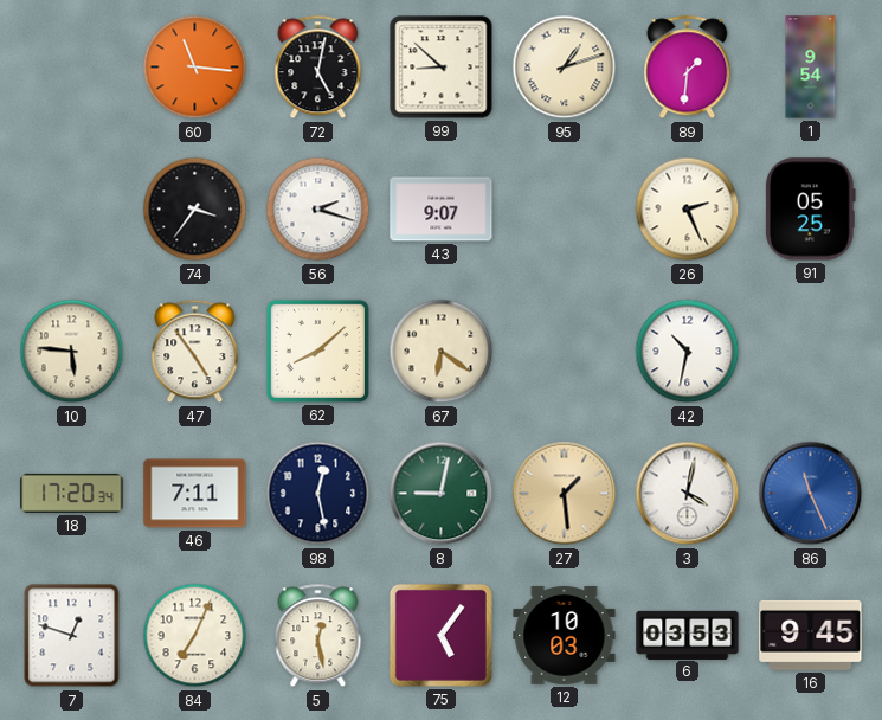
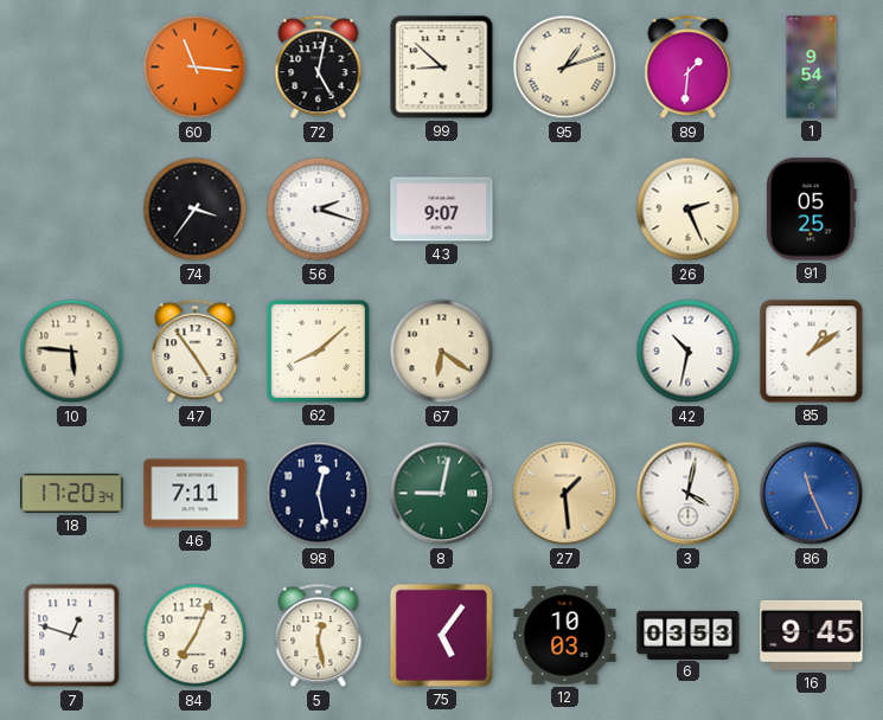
85: none -> 1:09 (812, 352)
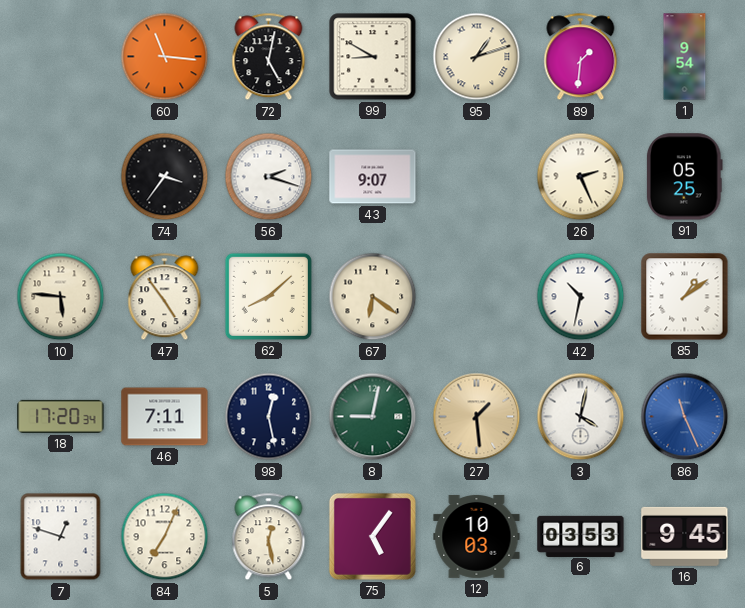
99: 8:52 -> 8:50 (373, 57)
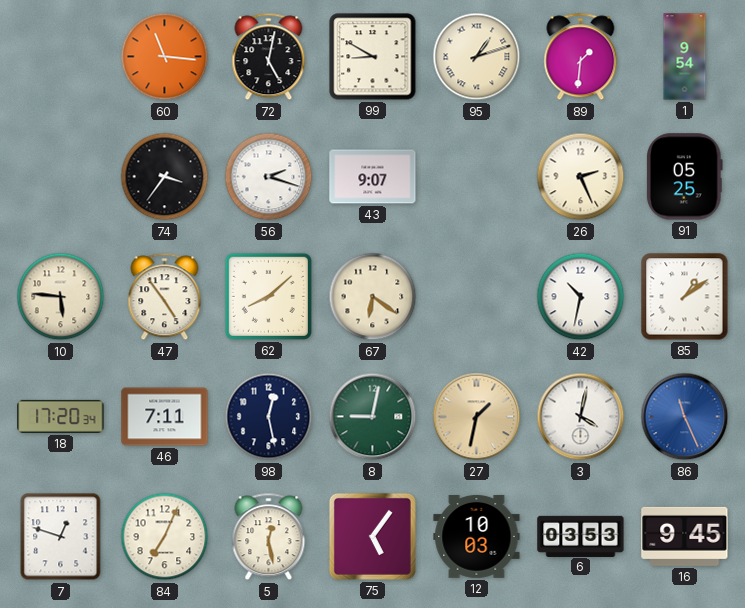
27: 1:29 -> 1:32 (477, 417)
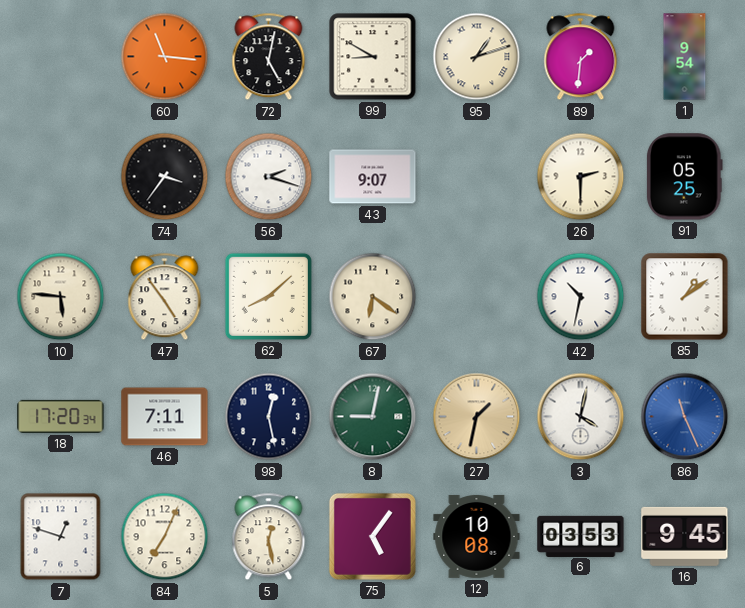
26: 2:26 -> 2:30 (581, 177)
12: 10:03 -> 10:08 (477, 536)
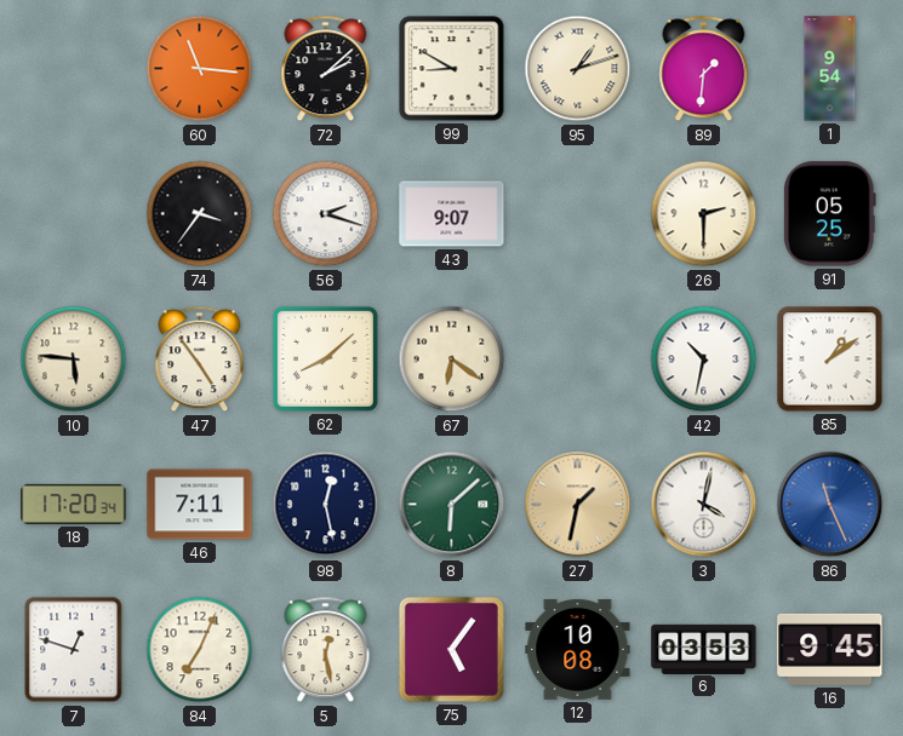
72: 5:02 -> 2:08 (326, 69)
8: 9:02 -> 6:08 (452, 505)
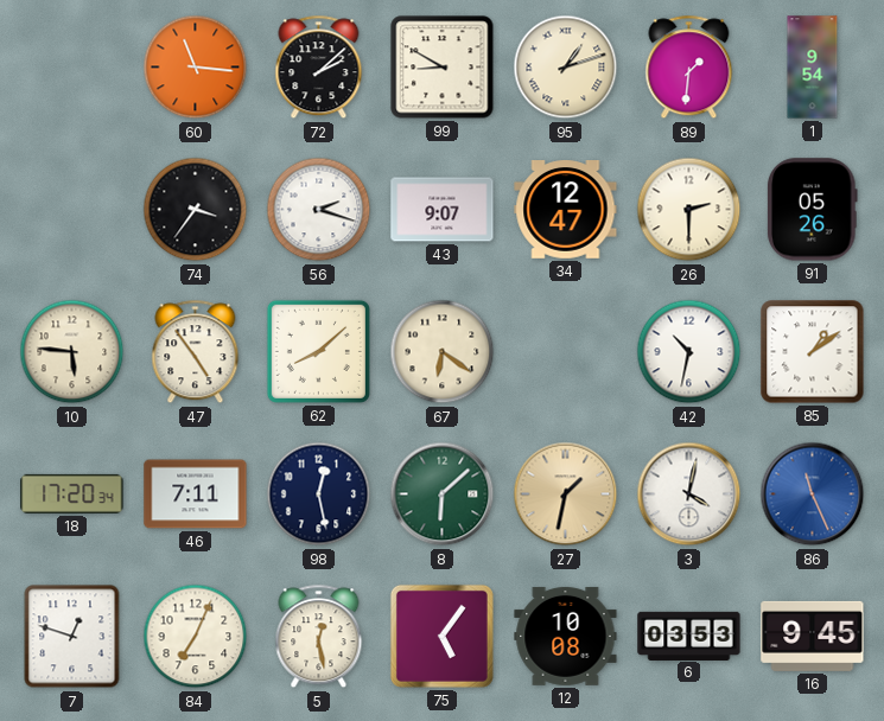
34: none -> 12:47 (566, 210)
91: 05:25 -> 05:26 (813, 210)
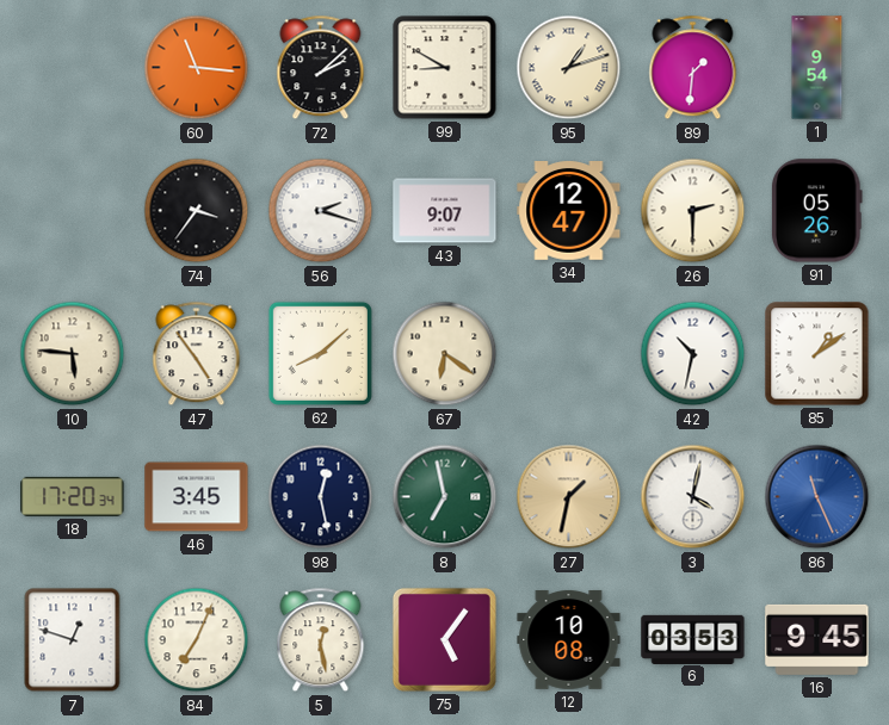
46: 7:11 -> 3:45 (197, 497)
8: 6:08 -> 6:58 (445, 497)
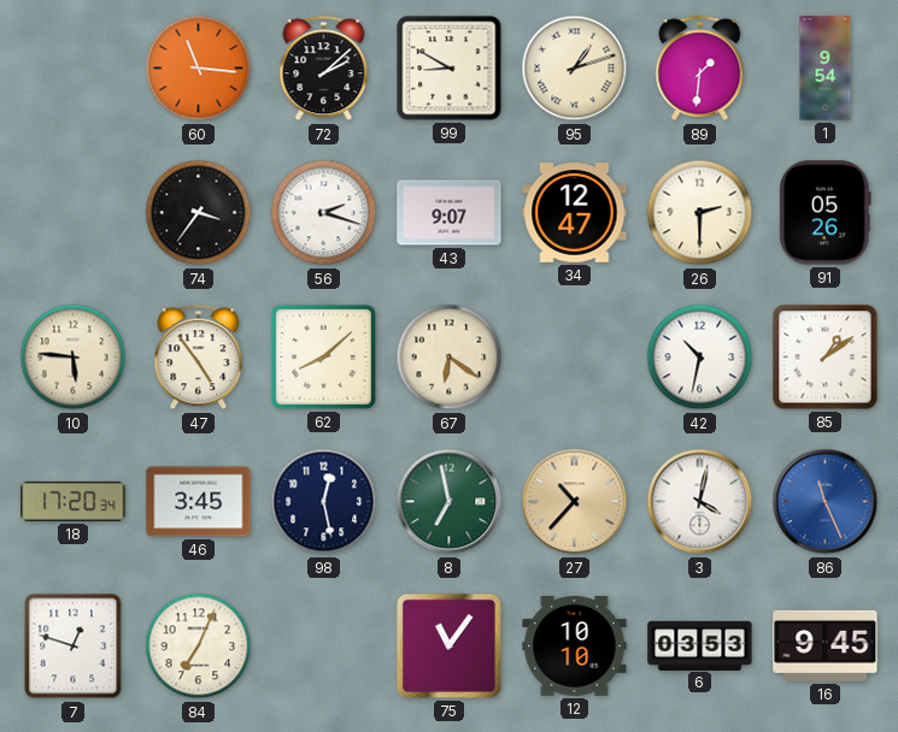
27: 1:32 -> 10:37 (575, 502)
5: 12:28 -> none (321, 640)
75: 5:06 -> 11:06 (448, 645)
12: 10:08 -> 10:10 (575, 645)
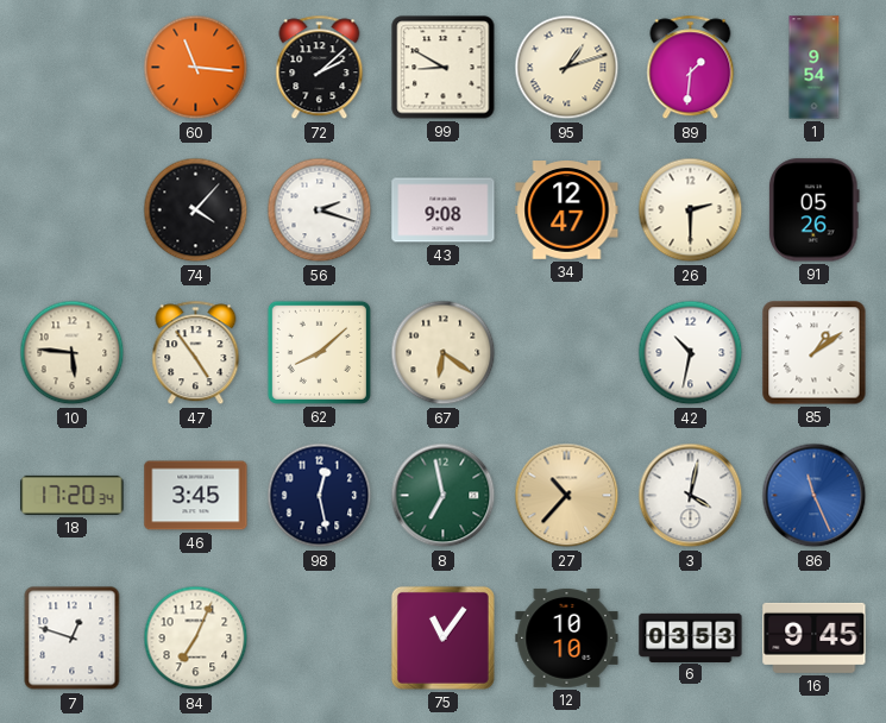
74: 3:36 -> 4:07 (196, 210)
43: 9:07 -> 9:08 (444, 210)
